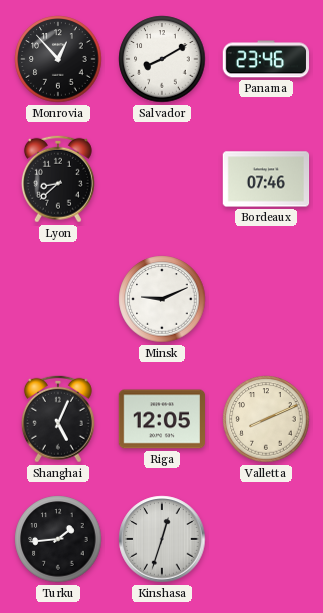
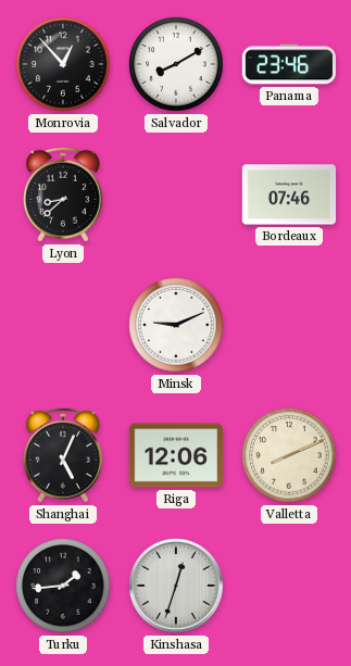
Riga: 12:05 -> 12:06 (176, 455)
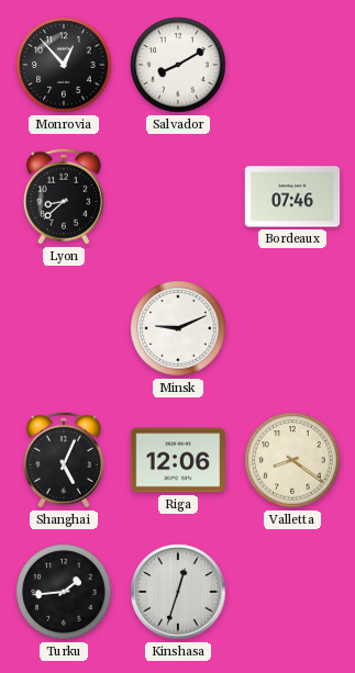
Panama: 23:46 -> none (289, 64)
Valletta: 8:11 -> 8:21 (292, 460)
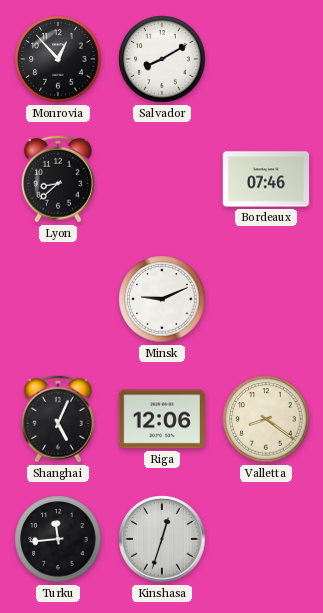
Turku: 1:44 -> 11:44 (58, 539)
